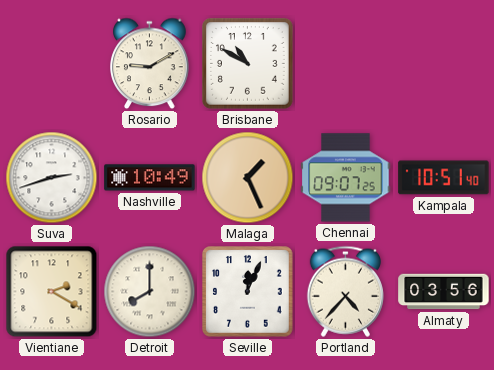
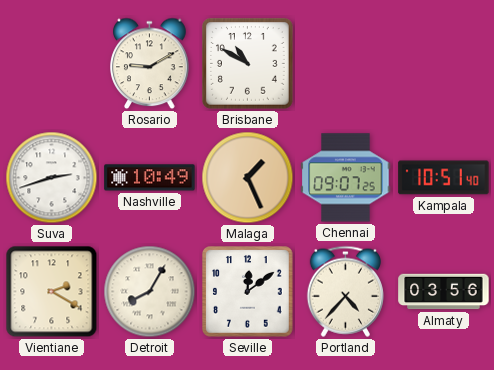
Detroit: 8:00 -> 8:05 (150, 292)
Seville: 12:04 -> 12:09 (248, 292)
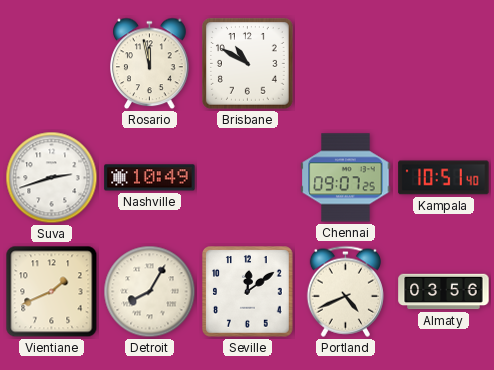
Rosario: 9:10 -> 11:58 (150, 64)
Malaga: 1:26 -> none (248, 178)
Vientiane: 2:20 -> 1:41 (52, 292)
Portland: 4:37 -> 4:41 (345, 291)
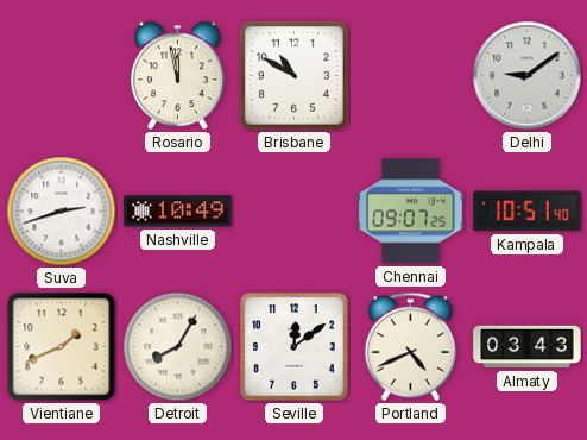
Delhi: none -> 9:09 (528, 76)
Almaty: 03:56 -> 03:43 (528, 347)
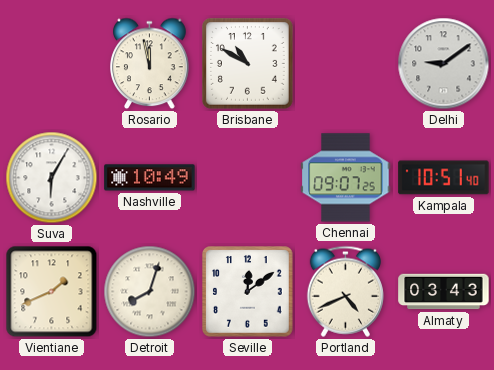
Suva: 2:42 -> 6:05 (52, 178)
Detroit: 8:05 -> 8:03 (150, 292)
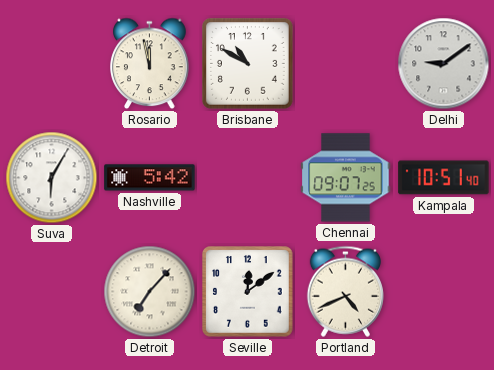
Nashville: 10:49 -> 5:42 (150, 178)
Vientiane: 1:41 -> none (52, 292)
Detroit: 8:03 -> 7:07 (150, 292)
Almaty: 03:43 -> none (444, 292)
